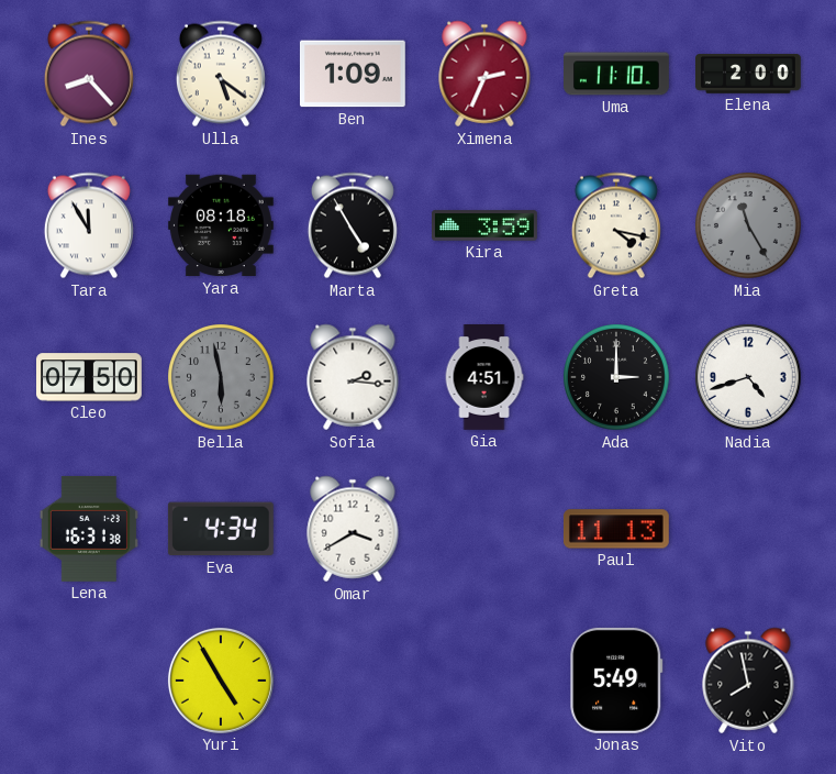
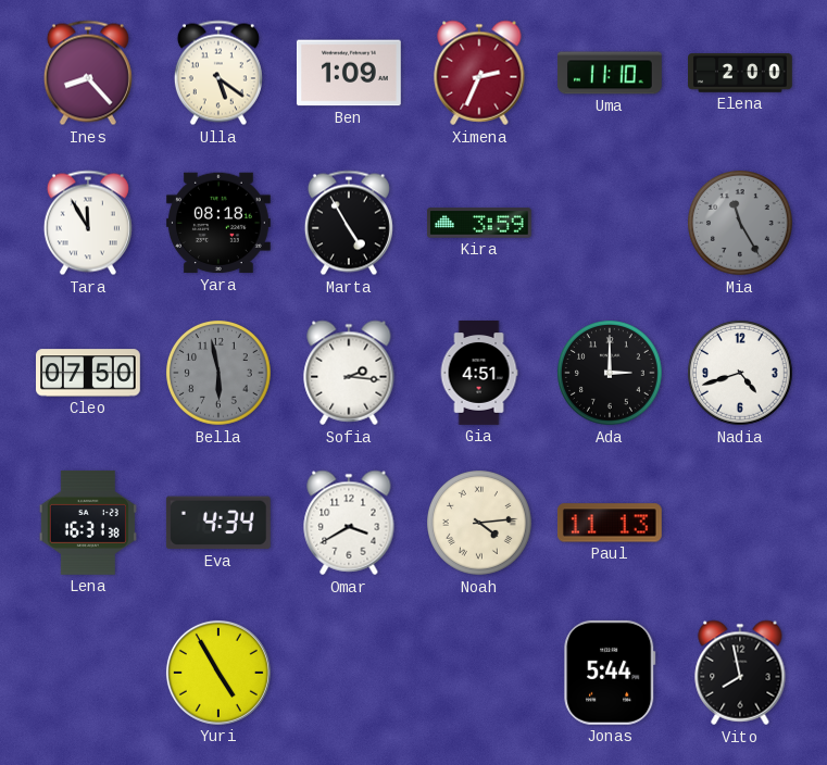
Greta: 4:17 -> none (616, 225)
Noah: none -> 4:14 (480, 524)
Jonas: 5:49 -> 5:44 (610, 673)
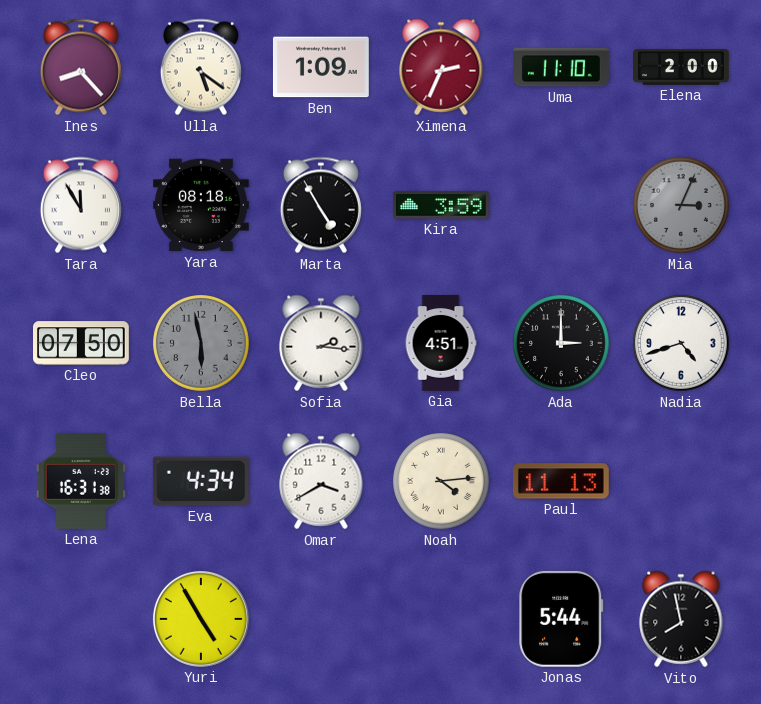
Mia: 11:25 -> 3:04 (682, 206)
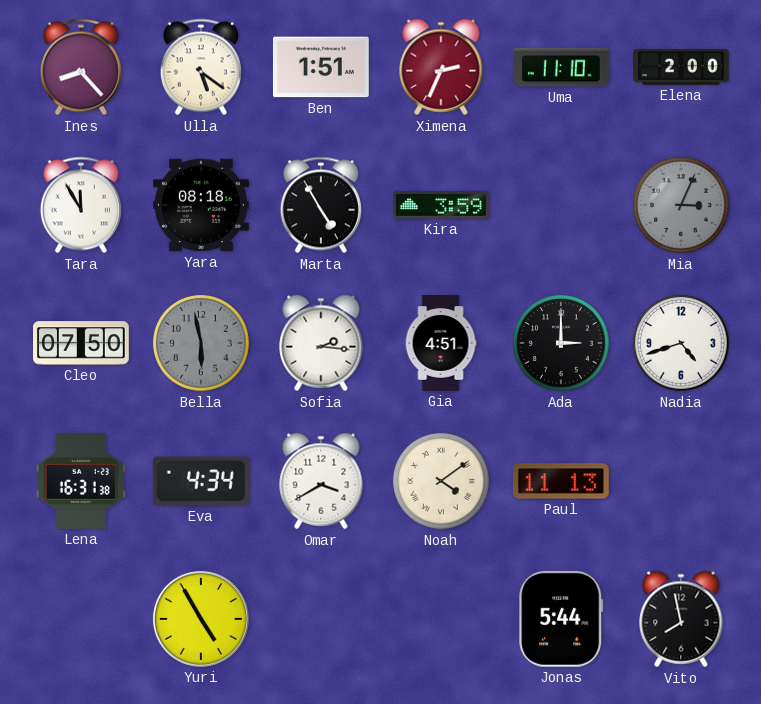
Ben: 1:09 -> 1:51 (321, 67)
Noah: 4:14 -> 4:09 (442, 482)
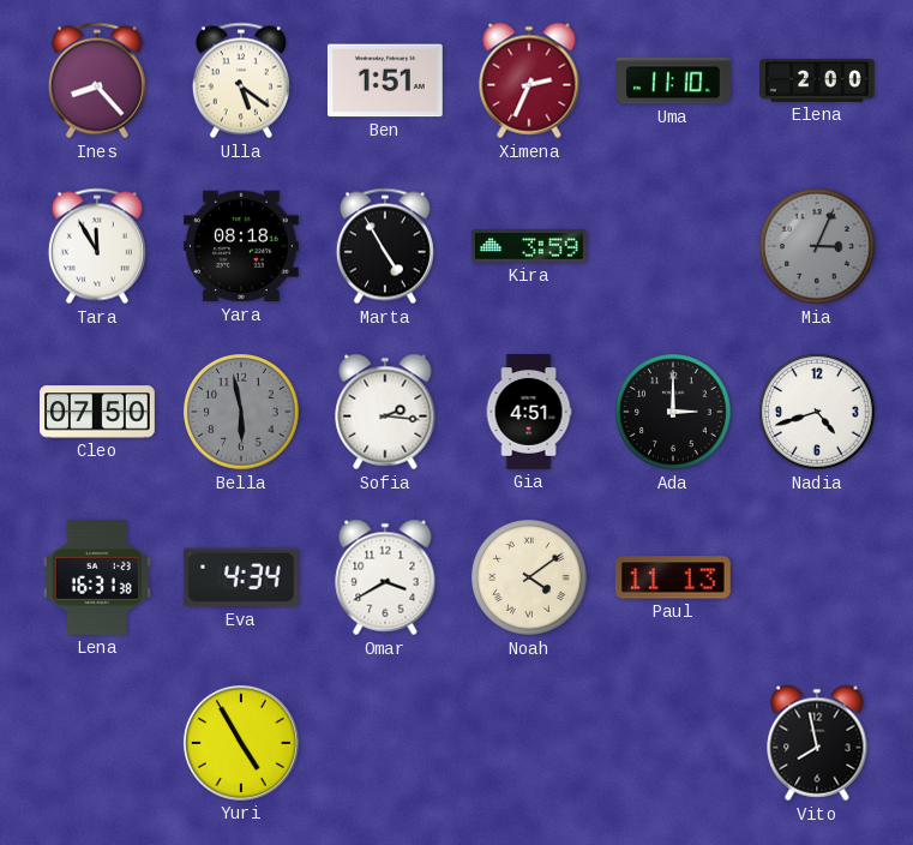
Jonas: 5:44 -> none (561, 619)
